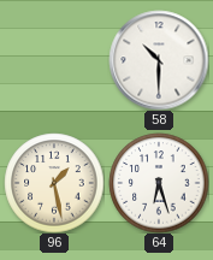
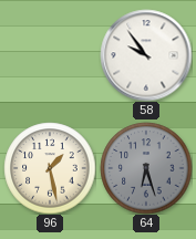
58: 10:30 -> 9:54 (146, 55)
64 dial: white -> grey (146, 168)
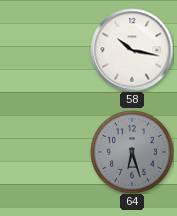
58: 9:54 -> 10:17 (132, 50)
96: 1:28 -> none (50, 168)
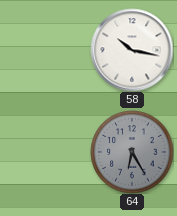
64: 6:27 -> 6:25 (132, 152)
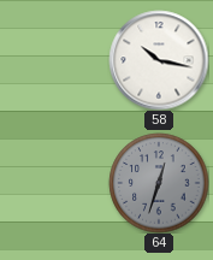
64: 6:25 -> 12:33 (159, 183)
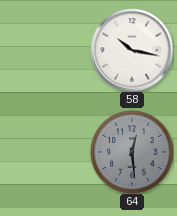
64: 12:33 -> 12:29 (132, 152)
